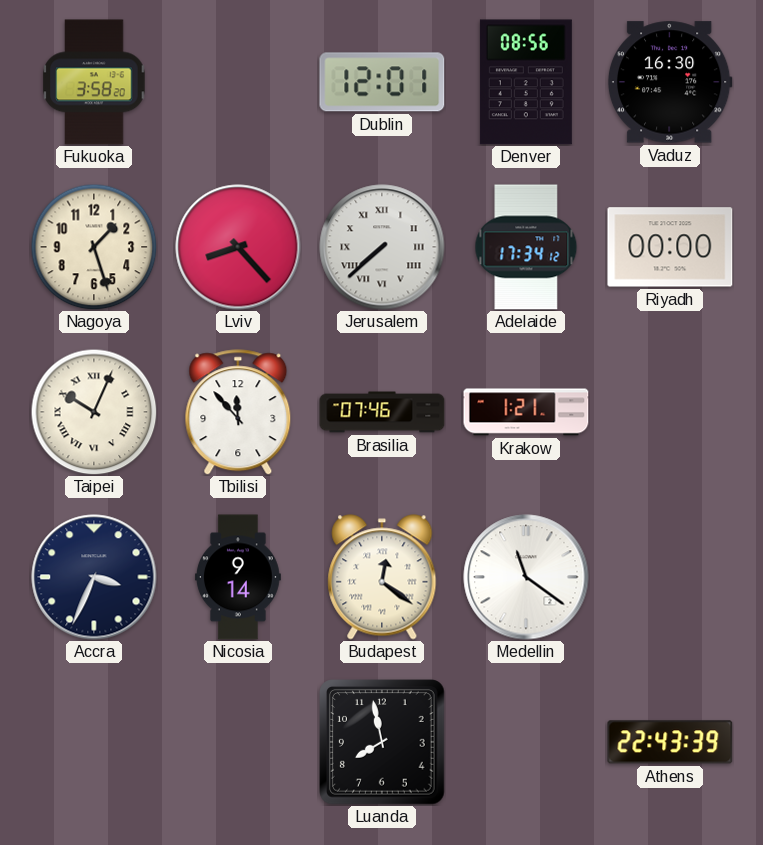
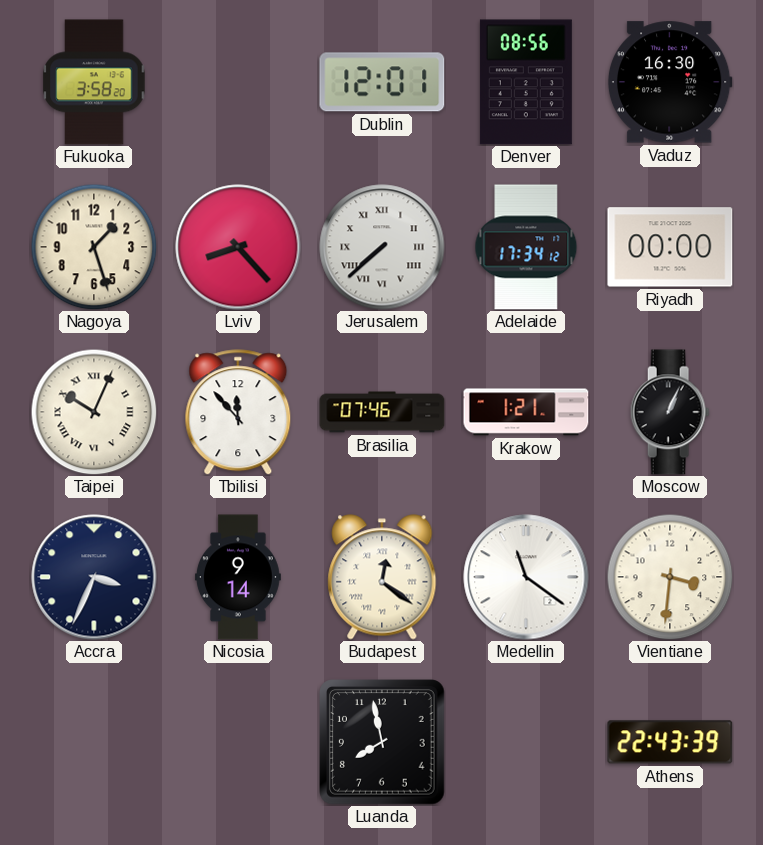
Moscow: none -> 1:04 (670, 412)
Vientiane: none -> 3:31 (670, 577)
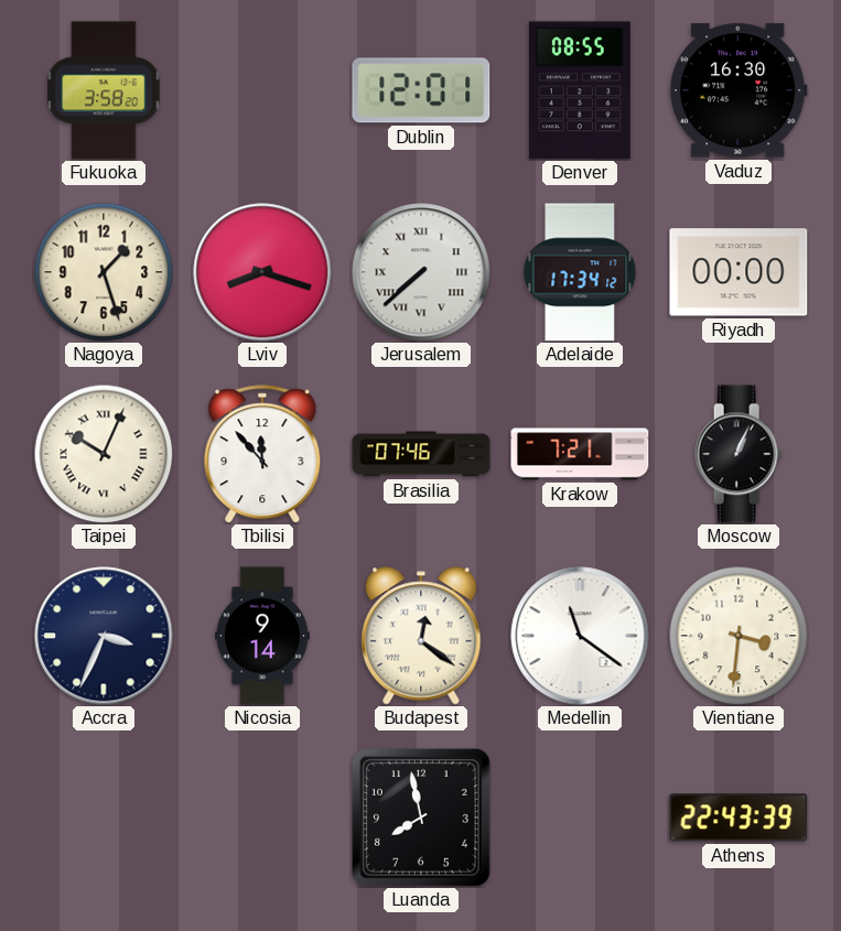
Denver: 08:56 -> 08:55 (580, 90)
Lviv: 8:23 -> 8:18 (262, 272)
Krakow: 1:21 -> 7:21 (580, 454)
